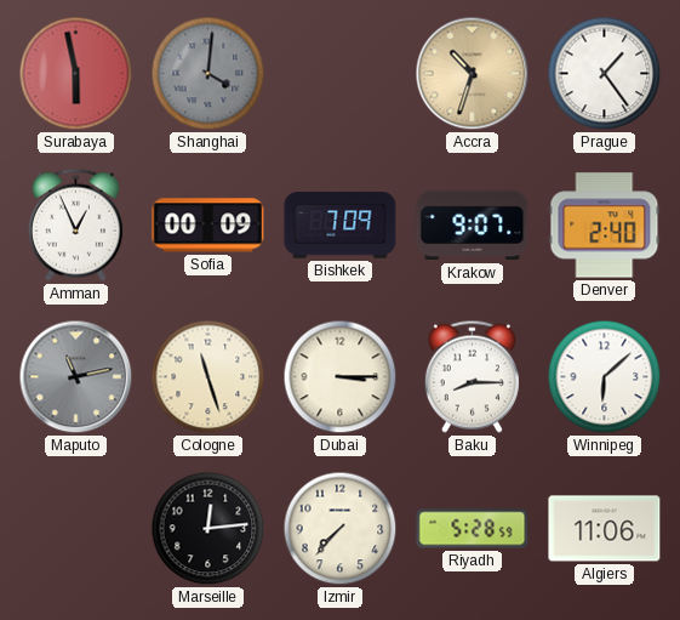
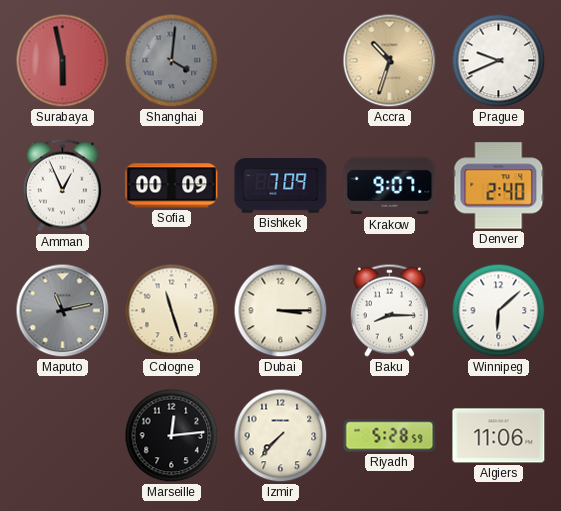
Prague: 1:24 -> 9:41 (499, 61)
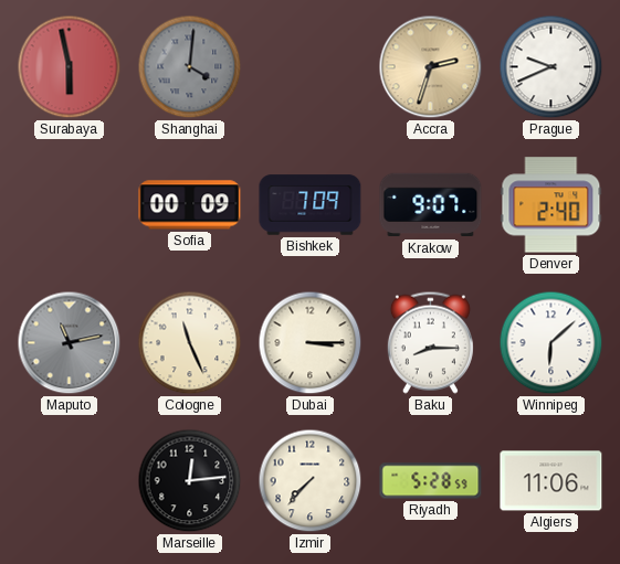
Accra: 10:33 -> 2:33 (431, 67)
Amman: 12:56 -> none (62, 185)
Cologne: 11:27 -> 11:26 (190, 343)
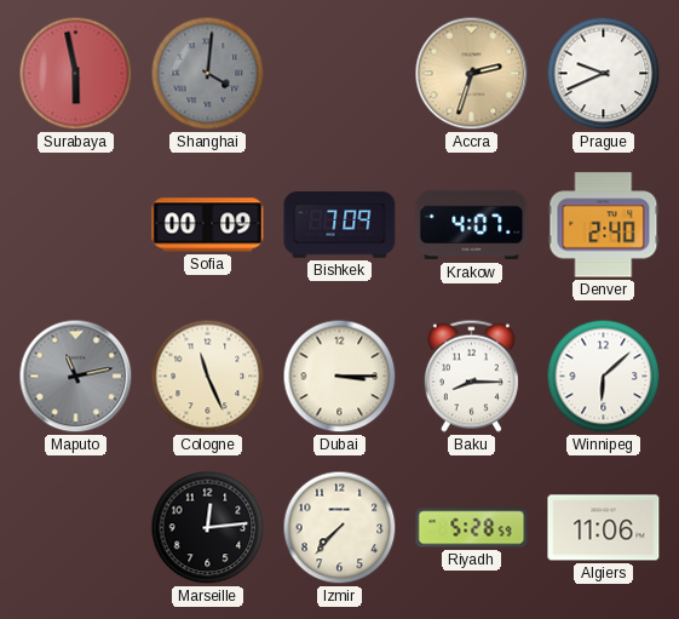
Krakow: 9:07 -> 4:07 (472, 225)
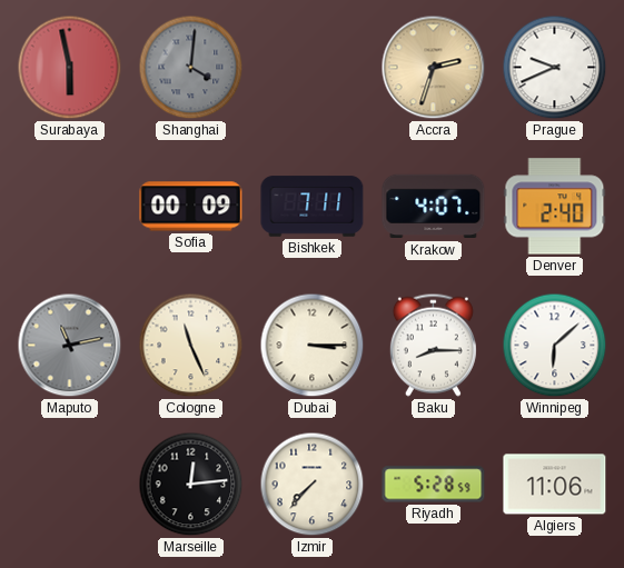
Bishkek: 7:09 -> 7:11 (313, 207)
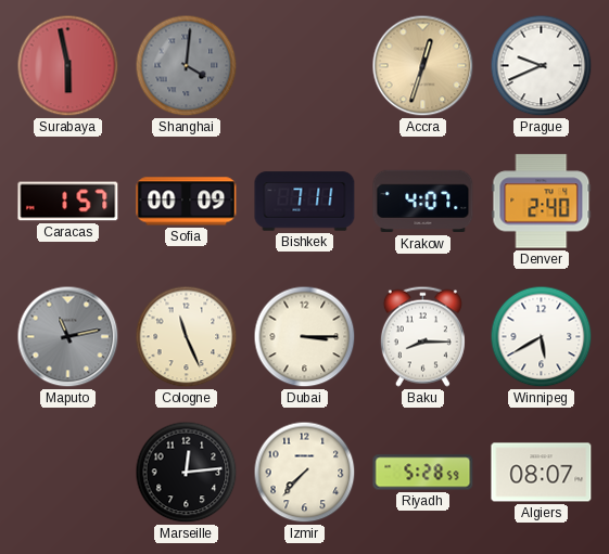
Accra: 2:33 -> 12:33 (423, 66)
Caracas: none -> 1:57 (68, 202)
Winnipeg: 6:08 -> 5:40 (542, 337)
Algiers: 11:06 -> 08:07 (542, 473)
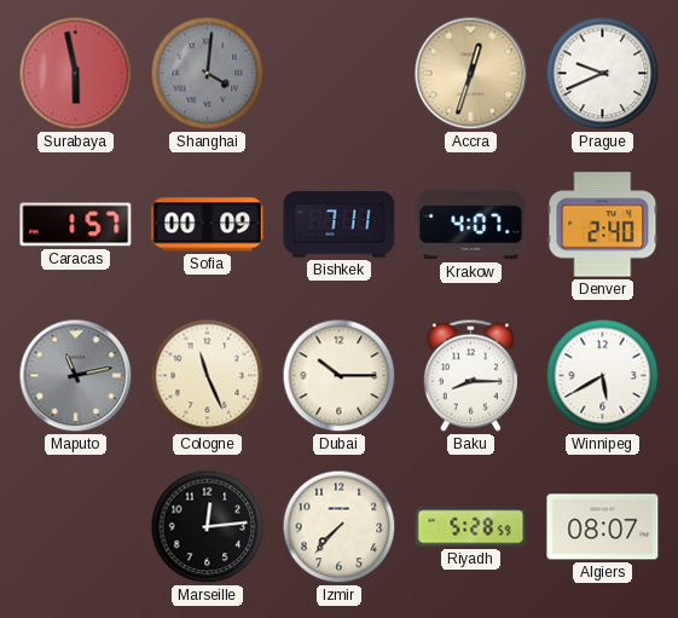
Dubai: 3:15 -> 10:15 (340, 376)
